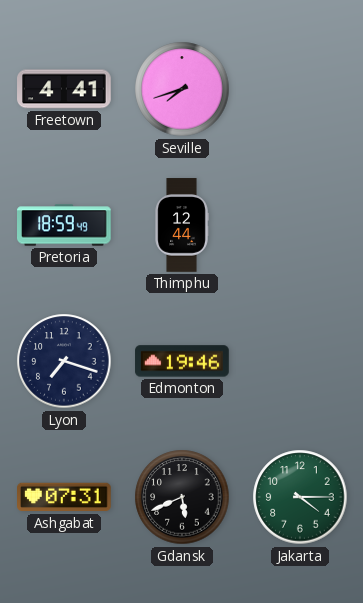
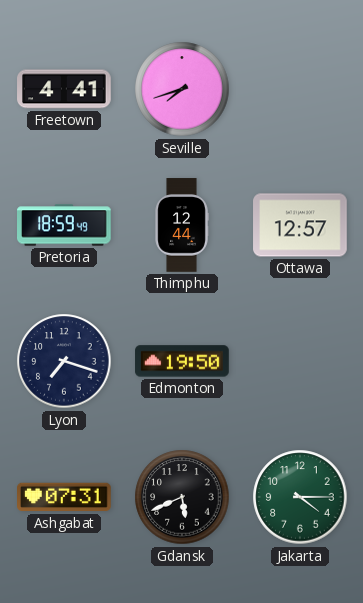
Ottawa: none -> 12:57 (300, 225)
Edmonton: 19:46 -> 19:50 (182, 361)
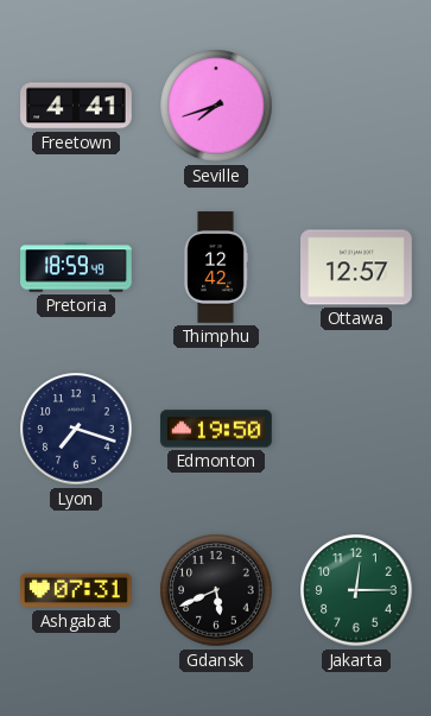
Thimphu: 12:44 -> 12:42 (216, 267)
Jakarta: 4:15 -> 12:15 (356, 590)
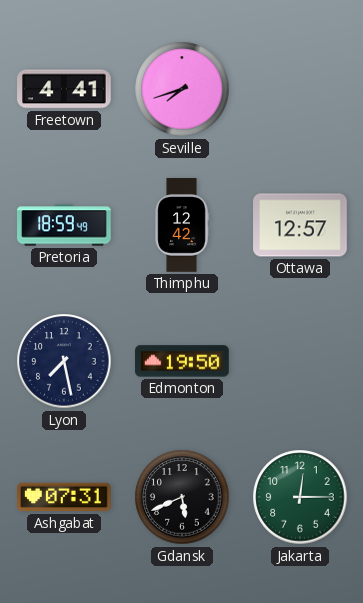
Lyon: 7:18 -> 7:28 (64, 361)
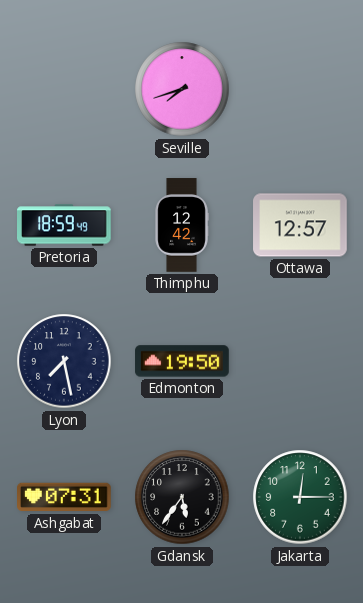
Freetown: 4:41 -> none (64, 89)
Gdansk: 5:41 -> 5:36 (182, 497)
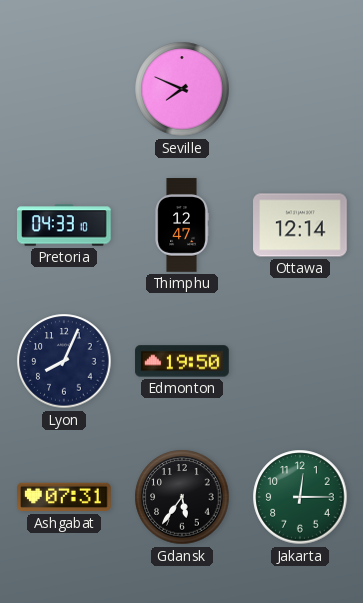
Seville: 7:42 -> 7:49 (182, 89)
Pretoria: 18:59 -> 04:33 (65, 225)
Thimphu: 12:42 -> 12:47 (182, 225)
Ottawa: 12:57 -> 12:14 (300, 225)
Lyon: 7:28 -> 8:04 (64, 361)
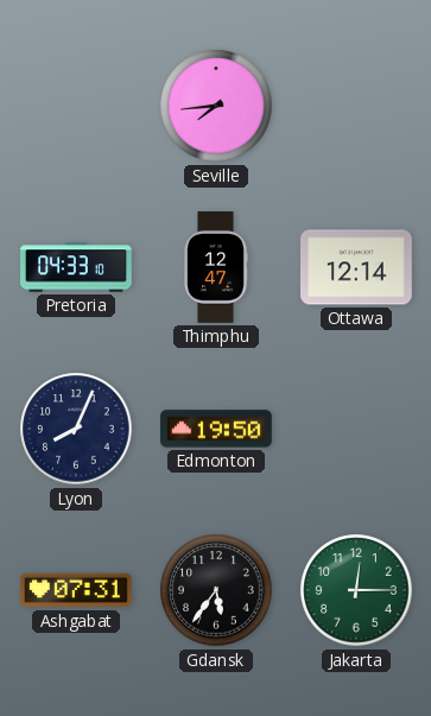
Seville: 7:49 -> 7:44 (216, 106)
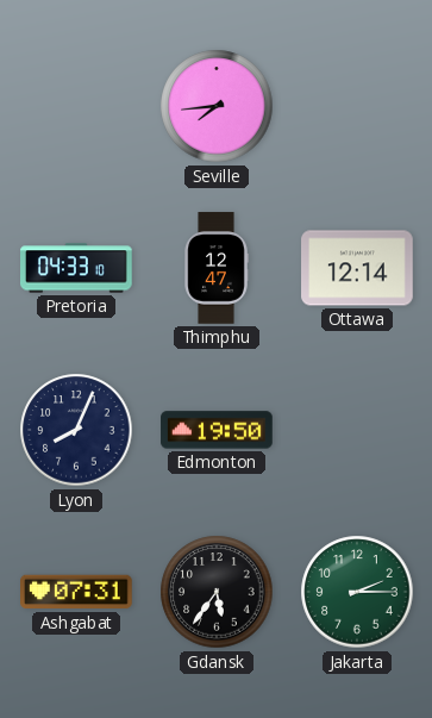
Jakarta: 12:15 -> 2:15 (357, 592)
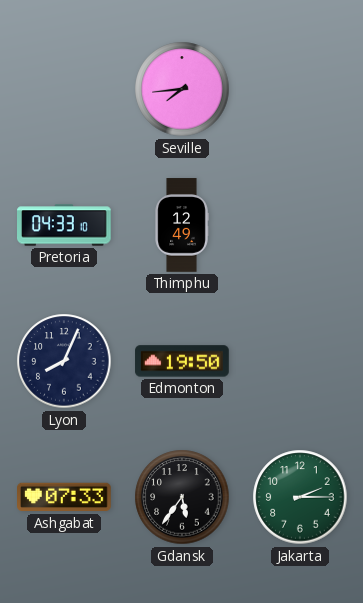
Thimphu: 12:47 -> 12:49 (182, 225)
Ottawa: 12:14 -> none (357, 268)
Ashgabat: 07:31 -> 07:33 (65, 497)
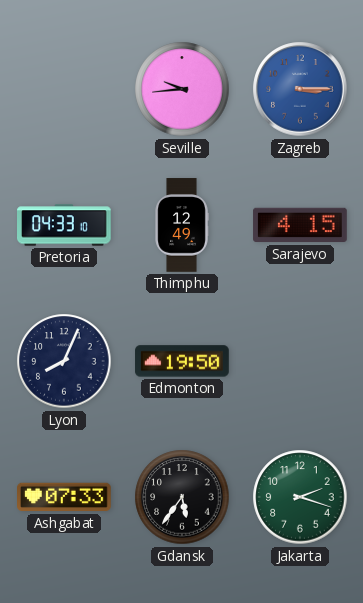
Seville: 7:44 -> 9:44 (182, 89)
Zagreb: none -> 3:15 (300, 89)
Sarajevo: none -> 4:15 (300, 225)
Jakarta: 2:15 -> 2:18 (300, 497)
